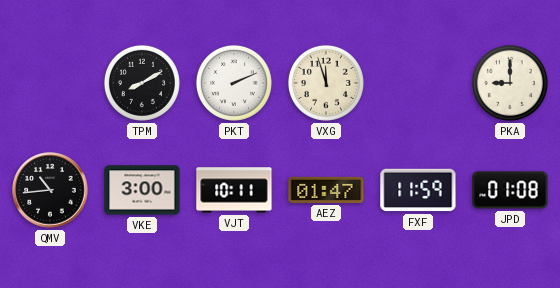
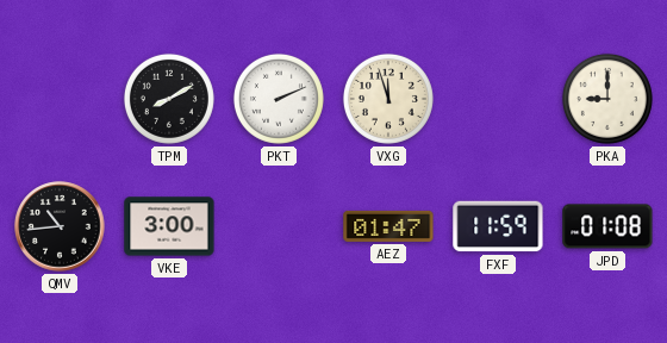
VJT: 10:11 -> none (234, 190)
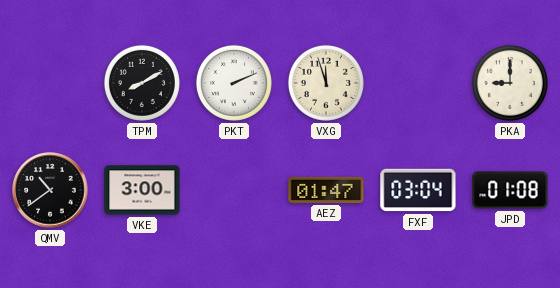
QMV: 10:44 -> 10:39 (50, 190)
FXF: 11:59 -> 03:04 (418, 190)
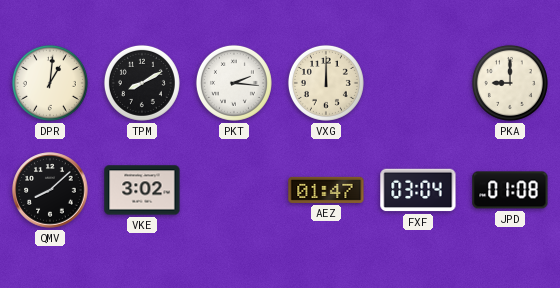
DPR: none -> 1:01 (50, 83)
PKT: 2:11 -> 2:16 (234, 83)
VXG: 11:57 -> 12:00 (326, 83)
QMV: 10:39 -> 8:08 (50, 190)
VKE: 3:00 -> 3:02 (142, 190)
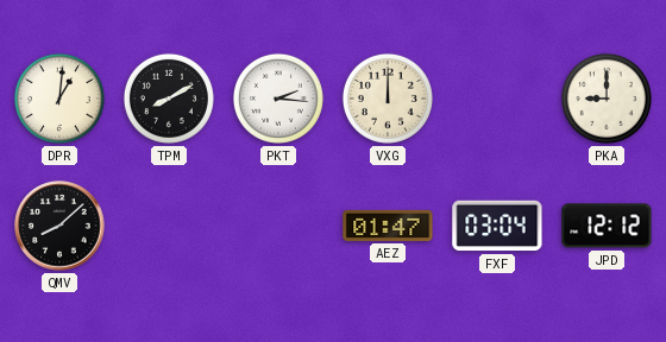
VKE: 3:02 -> none (142, 190)
JPD: 01:08 -> 12:12 (607, 226)
